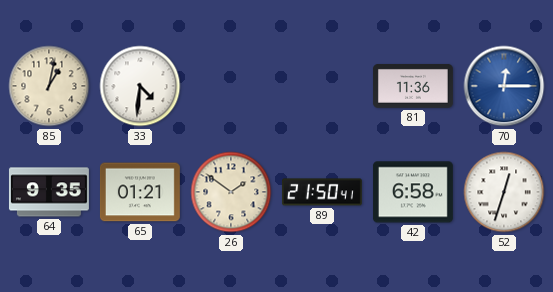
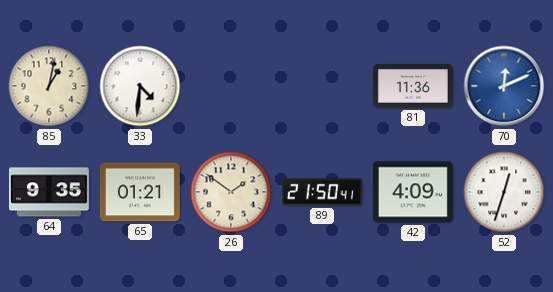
70: 12:15 -> 12:11 (504, 86)
42: 6:58 -> 4:09 (413, 192)
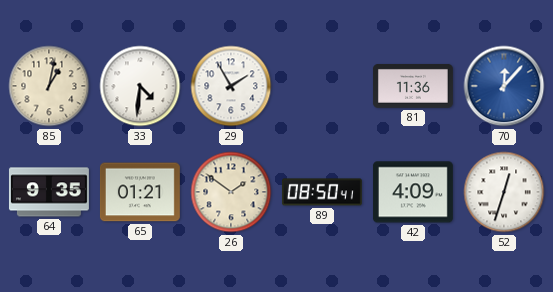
29: none -> 1:55 (231, 86)
70: 12:11 -> 12:07 (504, 86)
89: 21:50 -> 08:50 (322, 192)
